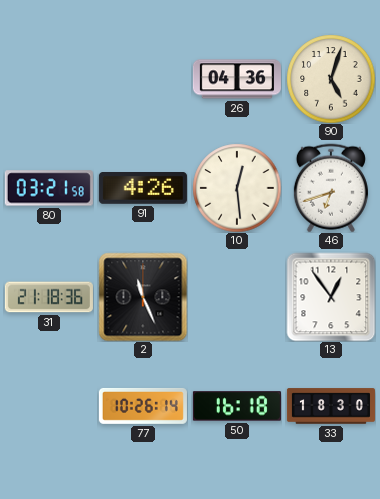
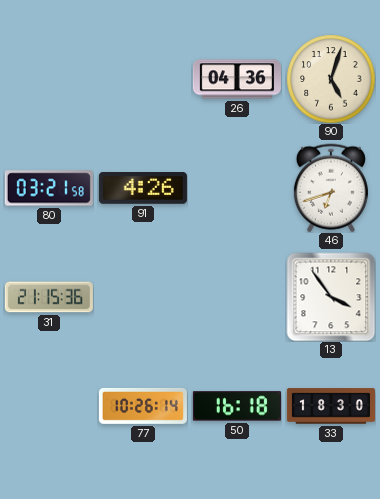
10: 12:29 -> none (237, 188)
31: 21:18 -> 21:15 (49, 297)
2: 11:26 -> none (143, 297)
13: 12:54 -> 3:54 (331, 297)
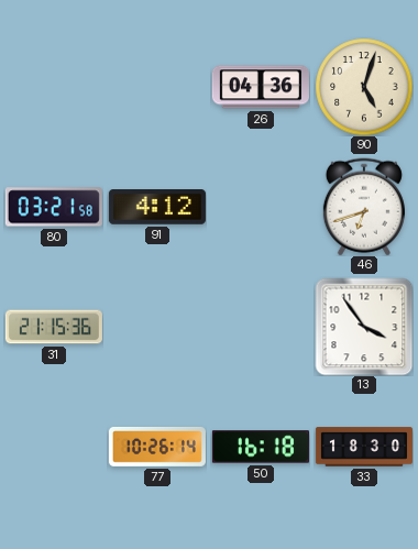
91: 4:26 -> 4:12 (157, 208)
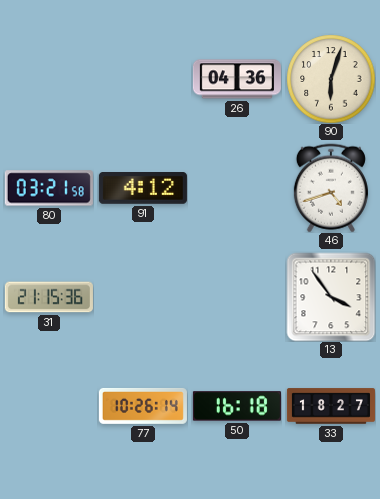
90: 5:03 -> 6:03 (331, 79)
46: 6:42 -> 4:42 (331, 188)
33: 18:30 -> 18:27 (331, 406)
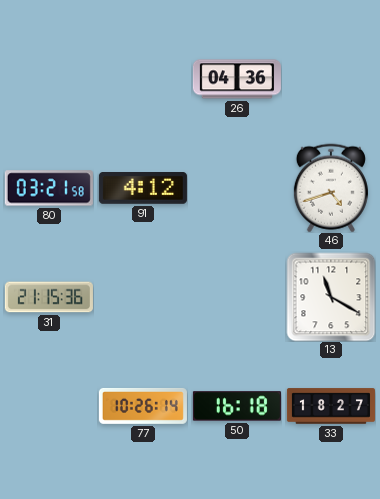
90: 6:03 -> none (331, 79)
13: 3:54 -> 11:20 (331, 297)
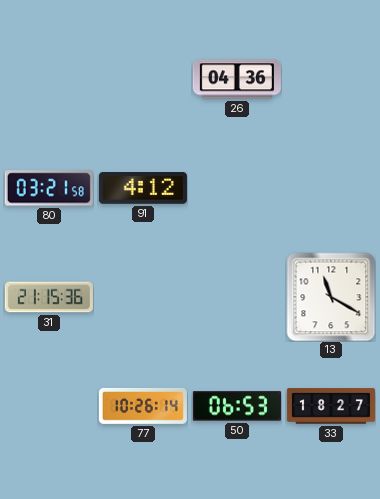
46: 4:42 -> none (331, 188)
50: 16:18 -> 06:53 (237, 406)
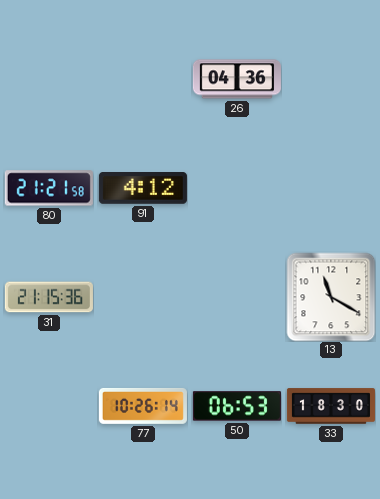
80: 03:21 -> 21:21 (49, 188)
33: 18:27 -> 18:30 (331, 406)
